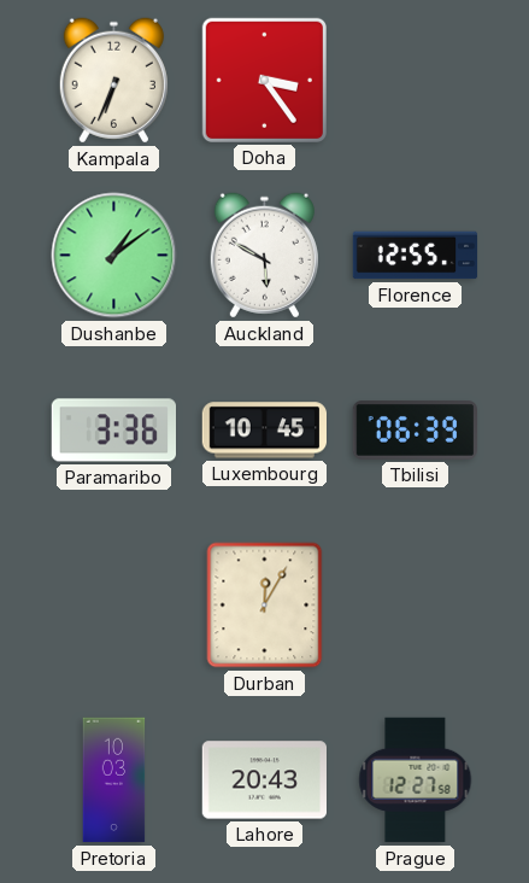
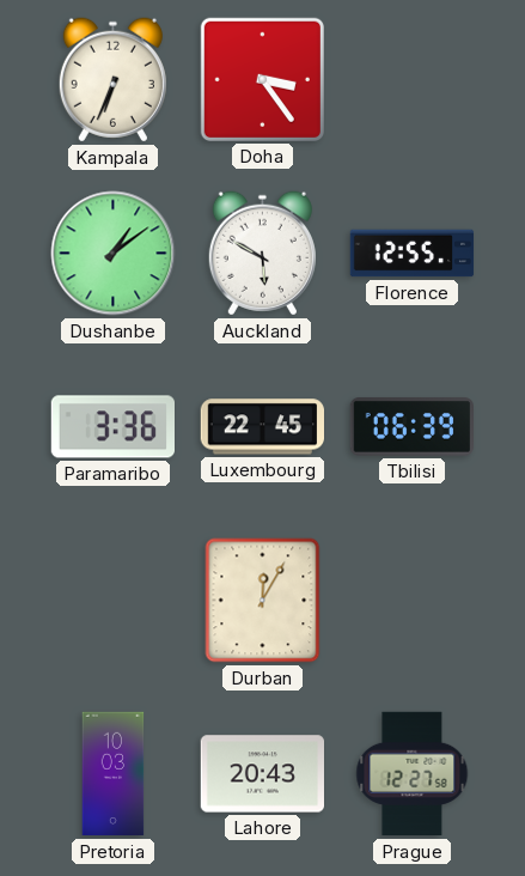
Luxembourg: 10:45 -> 22:45 (262, 427)
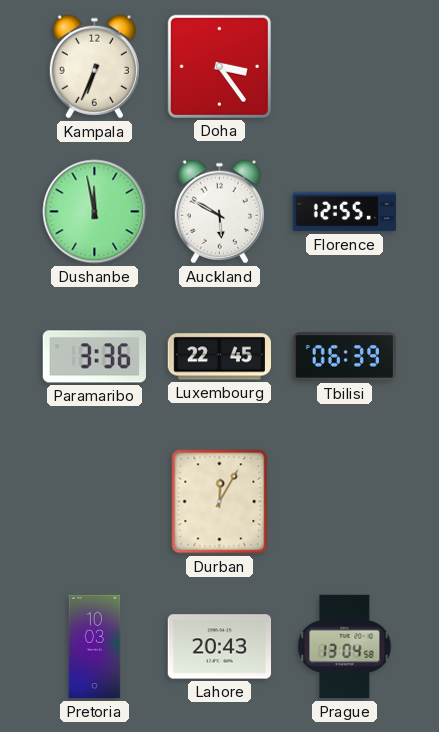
Dushanbe: 1:09 -> 11:58 (95, 212)
Prague: 12:27 -> 13:04 (345, 647)
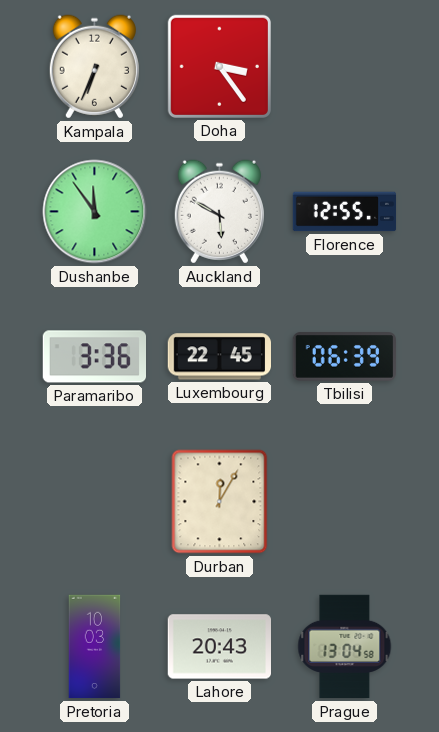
Dushanbe: 11:58 -> 11:54 (95, 212)
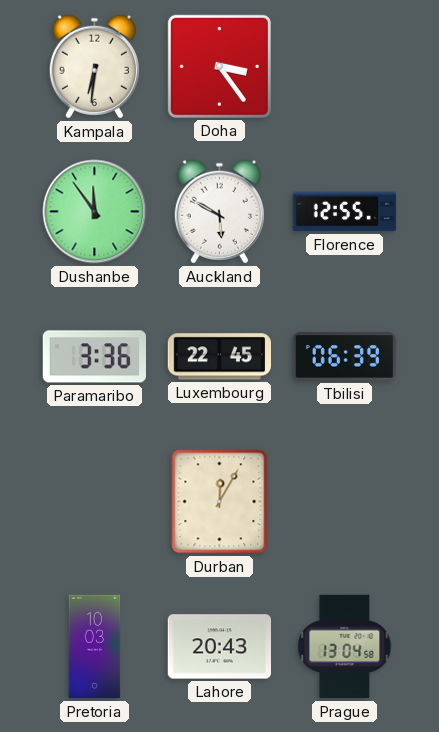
Kampala: 6:34 -> 6:31 (94, 67)
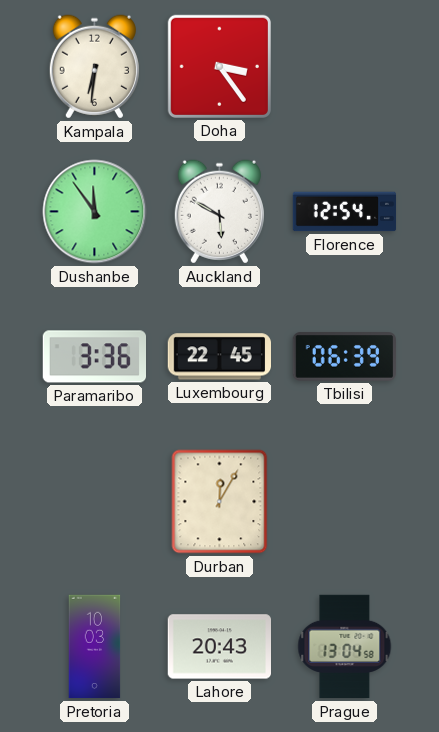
Florence: 12:55 -> 12:54 (345, 212)
